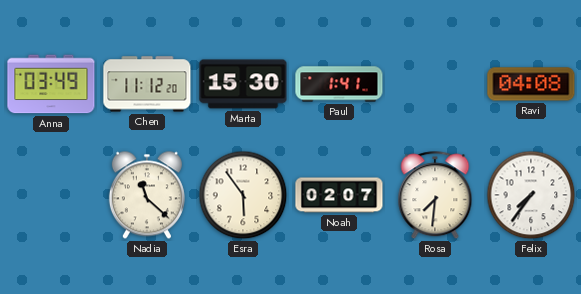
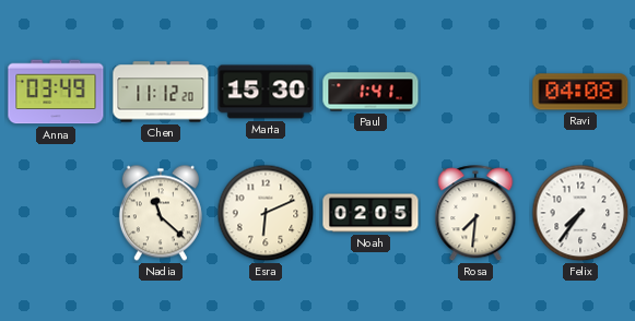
Esra: 5:54 -> 6:11 (266, 213)
Noah: 02:07 -> 02:05 (371, 213)
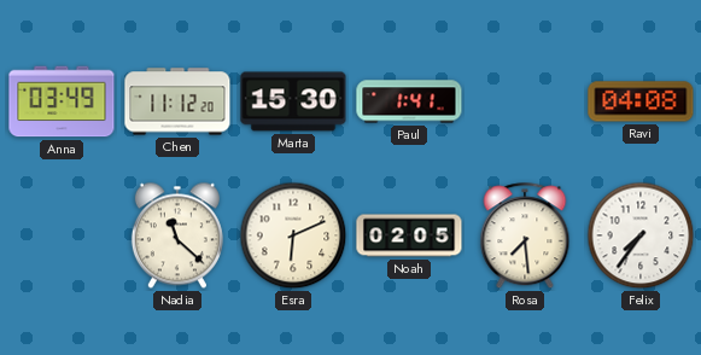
Rosa: 7:31 -> 7:29 (525, 237)
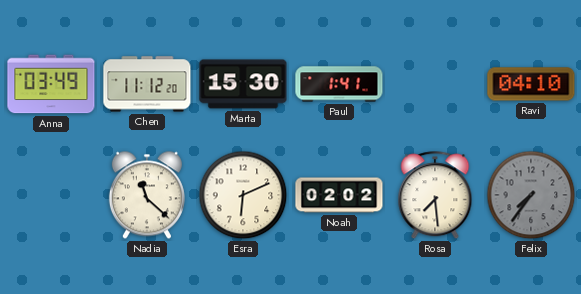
Ravi: 04:08 -> 04:10 (531, 84)
Noah: 02:05 -> 02:02 (339, 195)
Felix dial: white -> grey (531, 195)
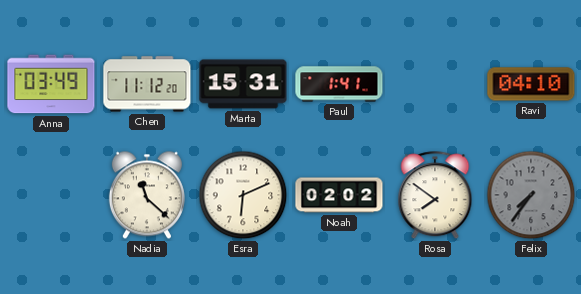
Marta: 15:30 -> 15:31 (243, 84)
Rosa: 7:29 -> 7:51 (435, 196)
